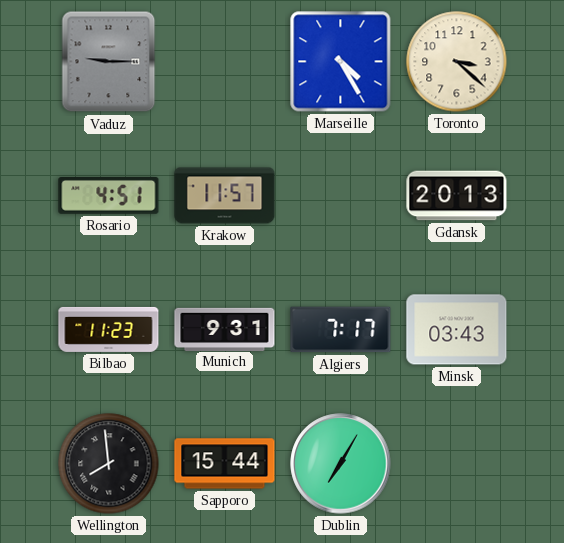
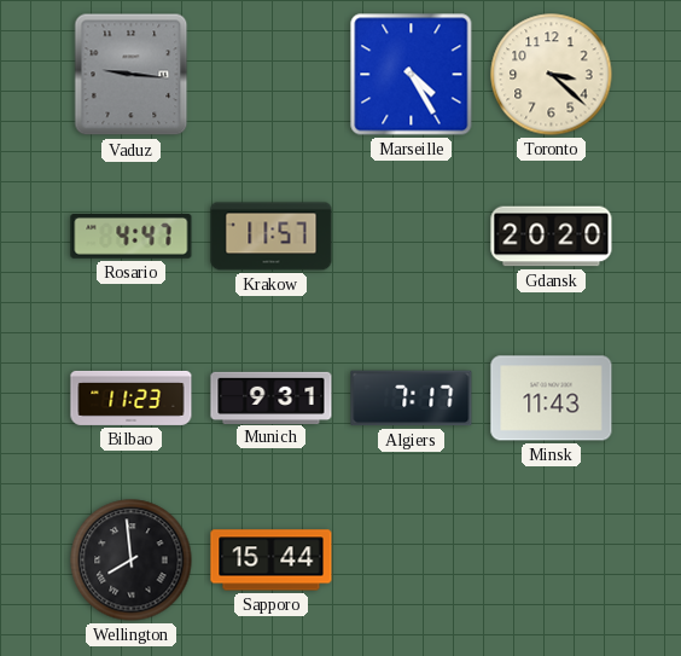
Vaduz: 9:15 -> 9:16 (132, 75)
Rosario: 4:51 -> 4:47 (132, 237)
Gdansk: 20:13 -> 20:20 (552, 237)
Minsk: 03:43 -> 11:43 (552, 399)
Dublin: 7:05 -> none (341, 464)
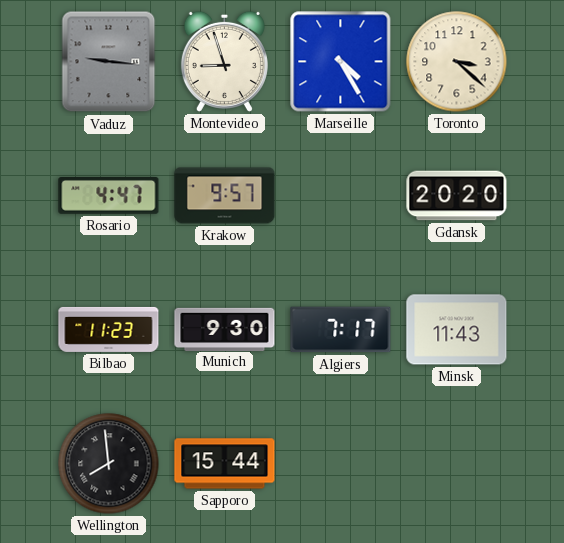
Montevideo: none -> 8:57 (224, 61)
Krakow: 11:57 -> 9:57 (225, 196)
Munich: 9:31 -> 9:30 (225, 329)
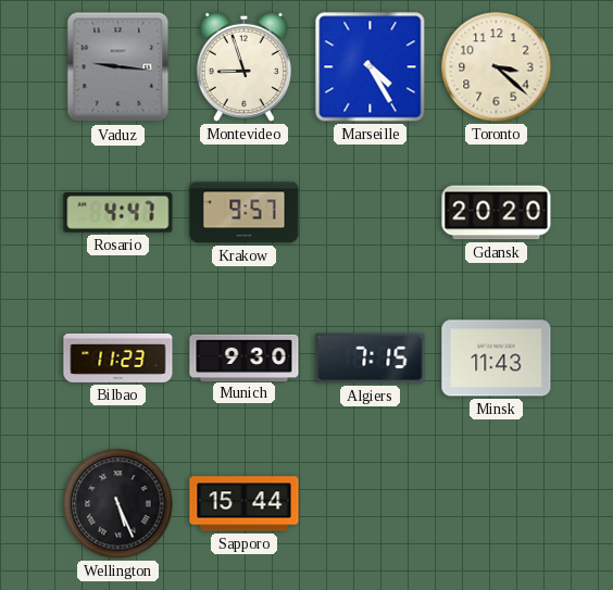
Algiers: 7:17 -> 7:15 (371, 359)
Wellington: 7:59 -> 5:26 (118, 504)
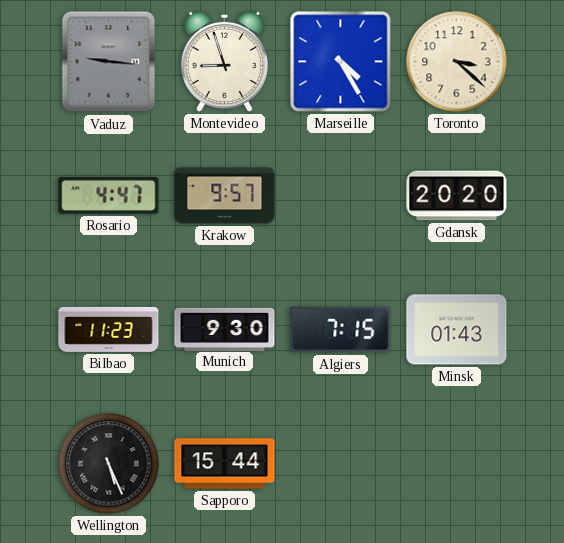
Minsk: 11:43 -> 01:43 (457, 330)
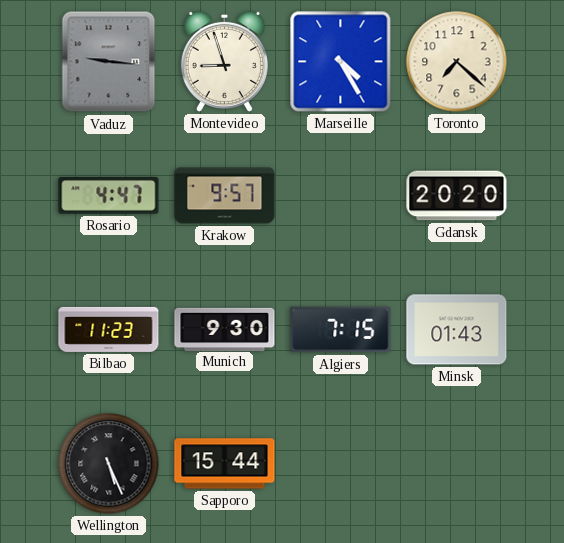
Toronto: 3:22 -> 7:22 (457, 62)
